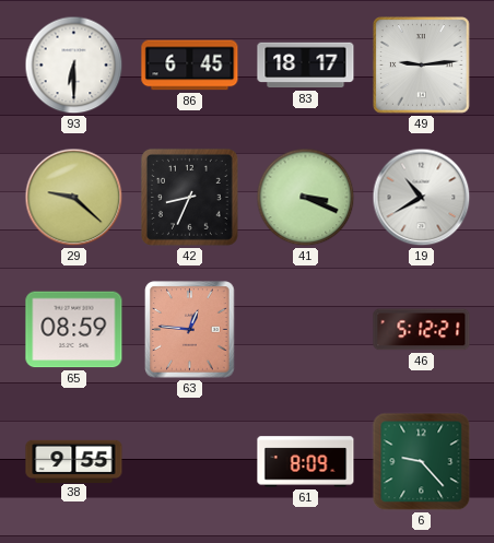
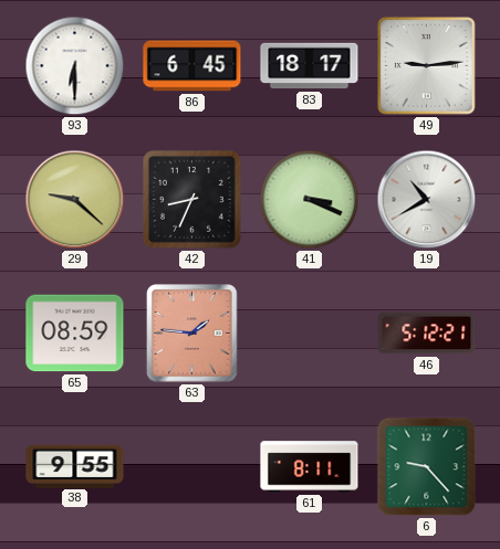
63: 12:46 -> 1:46 (192, 334)
61: 8:09 -> 8:11 (310, 467)
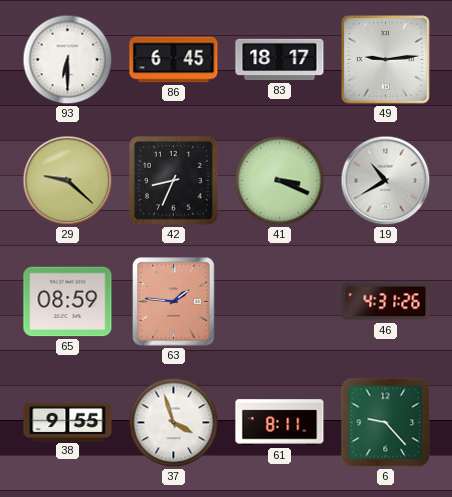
46: 5:12 -> 4:31 (386, 302)
37: none -> 3:57 (174, 423)
